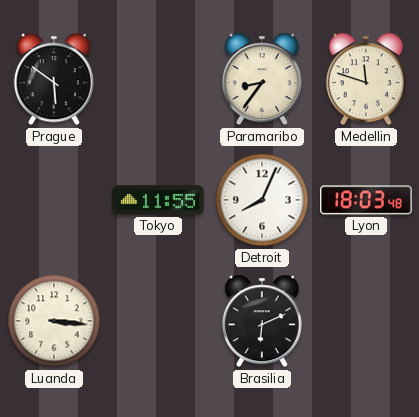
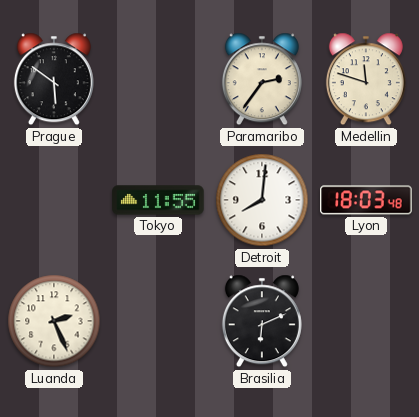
Paramaribo: 8:36 -> 2:36 (262, 79)
Detroit: 8:04 -> 8:01 (262, 200)
Luanda: 3:16 -> 2:26 (54, 321)
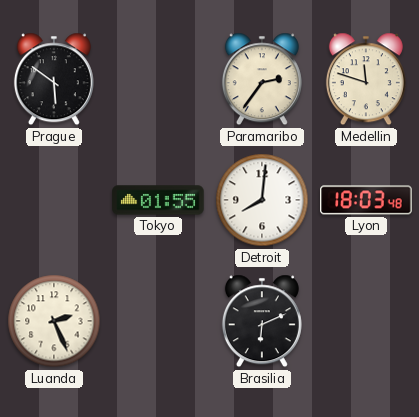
Tokyo: 11:55 -> 01:55 (158, 200)
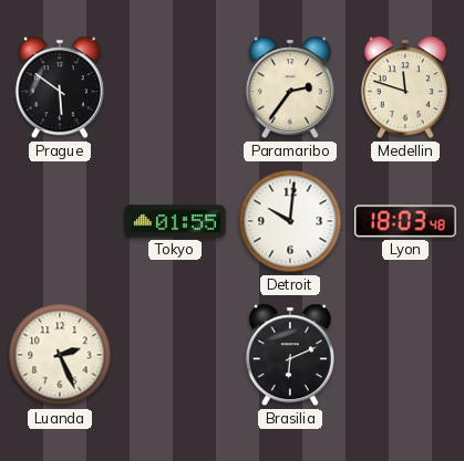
Detroit: 8:01 -> 10:01 (290, 221)
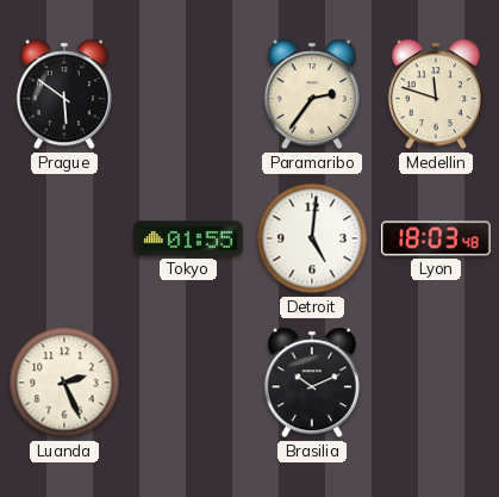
Detroit: 10:01 -> 5:01 (312, 238)
Brasilia: 6:11 -> 10:11 (312, 383)
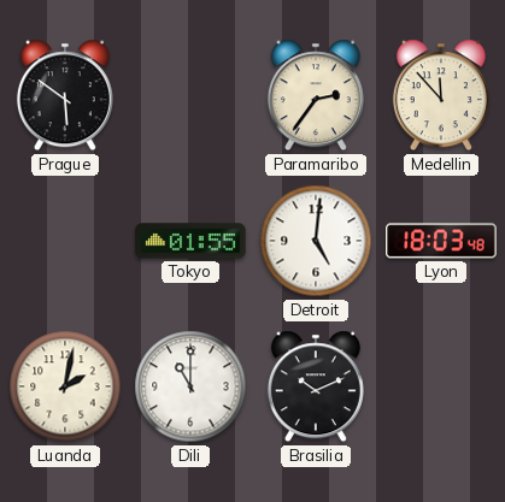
Medellin: 11:48 -> 11:53 (441, 95)
Luanda: 2:26 -> 2:02 (65, 386)
Dili: none -> 11:00 (190, 386)
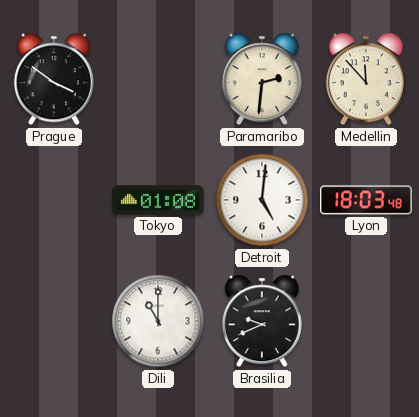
Prague: 5:51 -> 3:51 (54, 79)
Paramaribo: 2:36 -> 2:31 (262, 79)
Tokyo: 01:55 -> 01:08 (158, 200)
Luanda: 2:02 -> none (65, 386)
Brasilia: 10:11 -> 9:41 (262, 321)
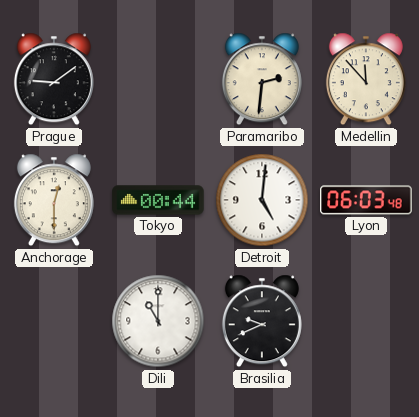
Prague: 3:51 -> 9:09 (54, 79)
Anchorage: none -> 12:30 (54, 200)
Tokyo: 01:08 -> 00:44 (158, 200)
Lyon: 18:03 -> 06:03 (366, 200)
